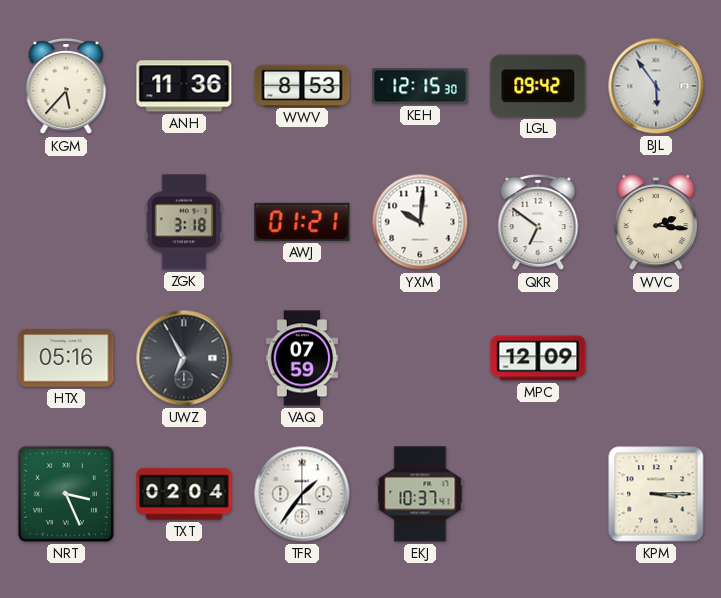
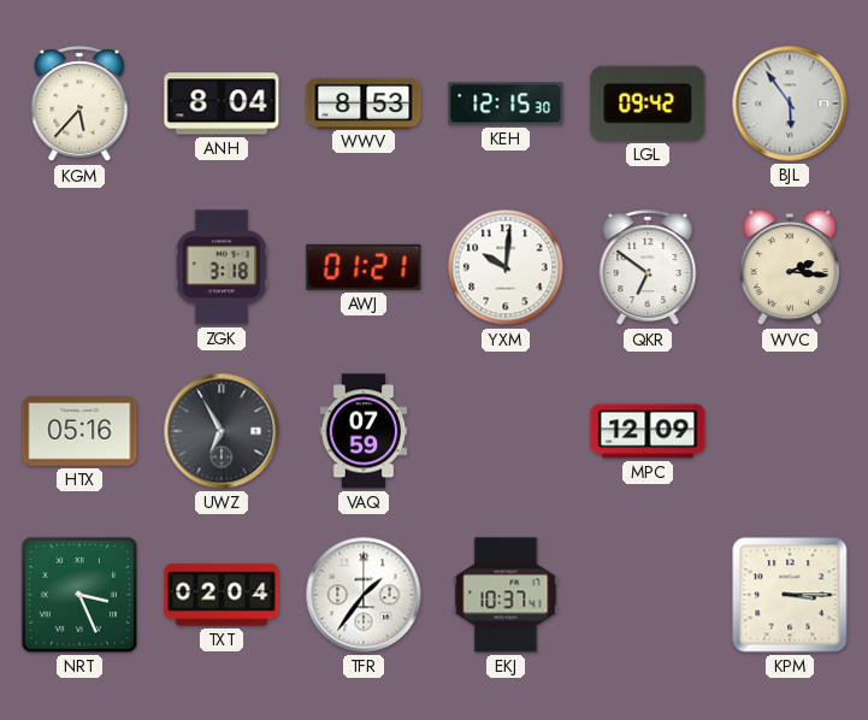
ANH: 11:36 -> 8:04 (222, 104)
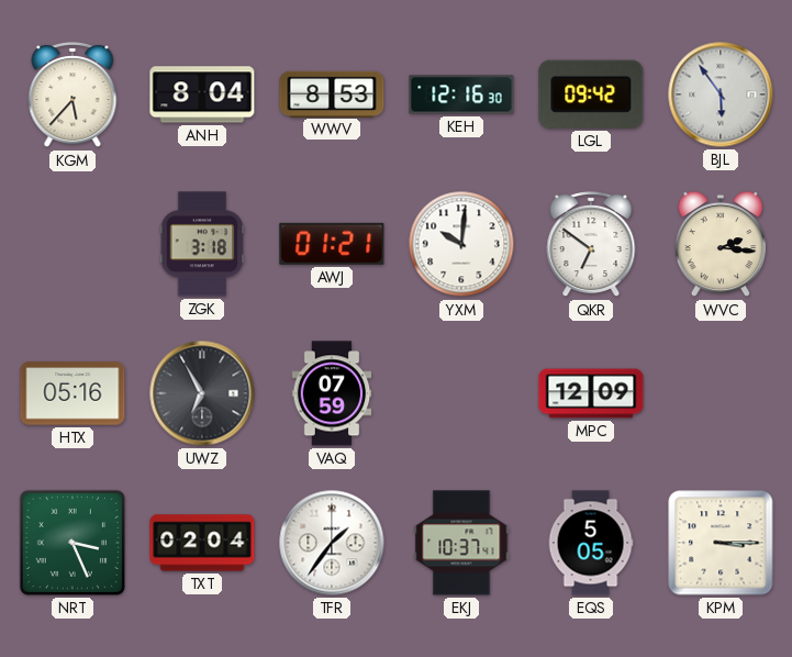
KEH: 12:15 -> 12:16 (461, 94)
EQS: none -> 5:05 (591, 543)
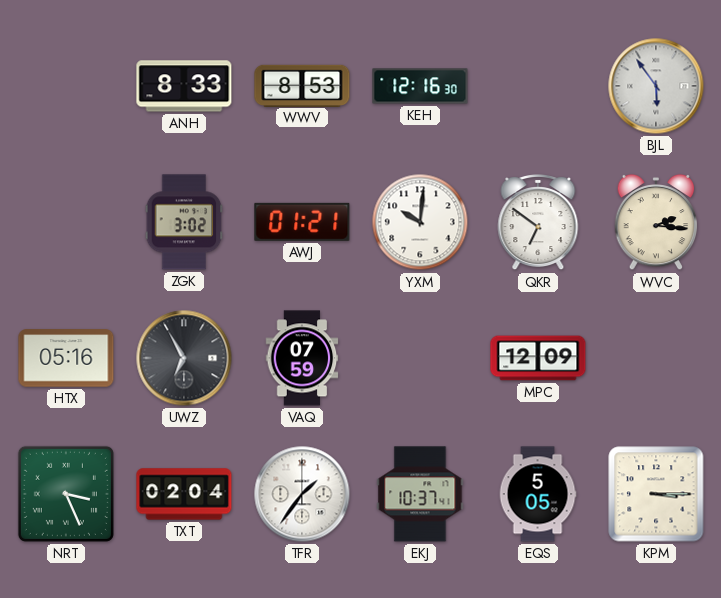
KGM: 5:37 -> none (72, 96)
ANH: 8:04 -> 8:33 (184, 86)
LGL: 09:42 -> none (591, 94)
ZGK: 3:18 -> 3:02 (184, 222)
